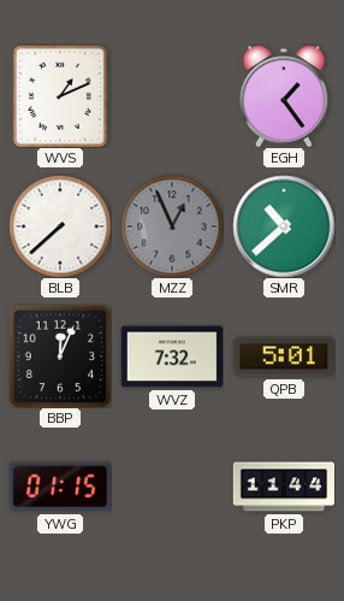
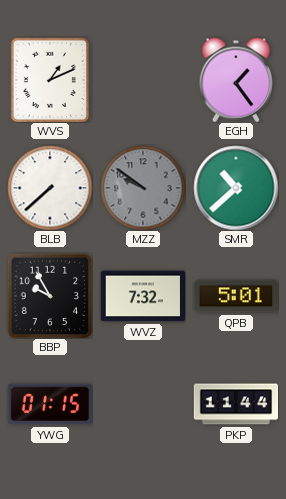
MZZ: 12:56 -> 9:51 (143, 188)
BBP: 12:04 -> 9:55 (49, 295)
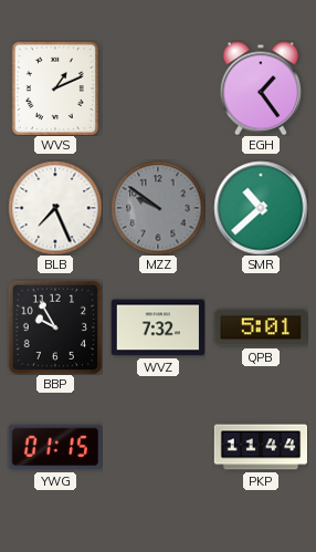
BLB: 7:38 -> 7:26 (55, 208)
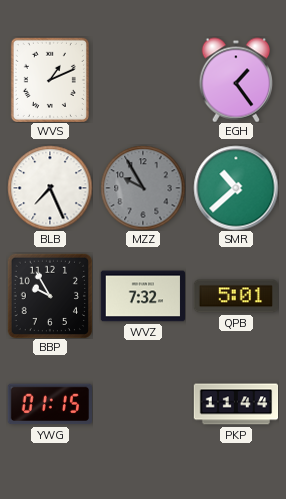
MZZ: 9:51 -> 9:55 (143, 188)
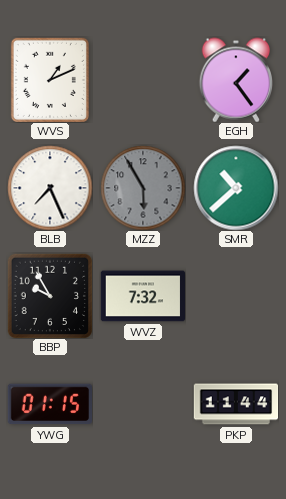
MZZ: 9:55 -> 5:55 (143, 188)
QPB: 5:01 -> none (235, 296)
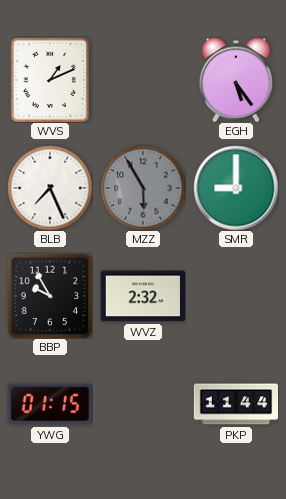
EGH: 1:24 -> 5:24 (235, 80)
SMR: 10:38 -> 9:00 (236, 188)
WVZ: 7:32 -> 2:32 (143, 296)
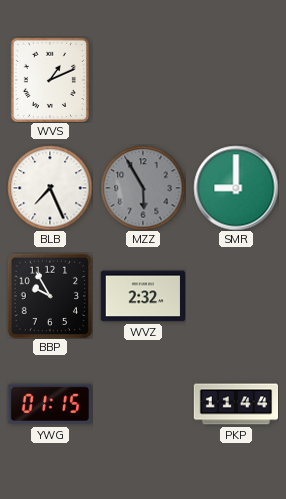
EGH: 5:24 -> none (235, 80)
